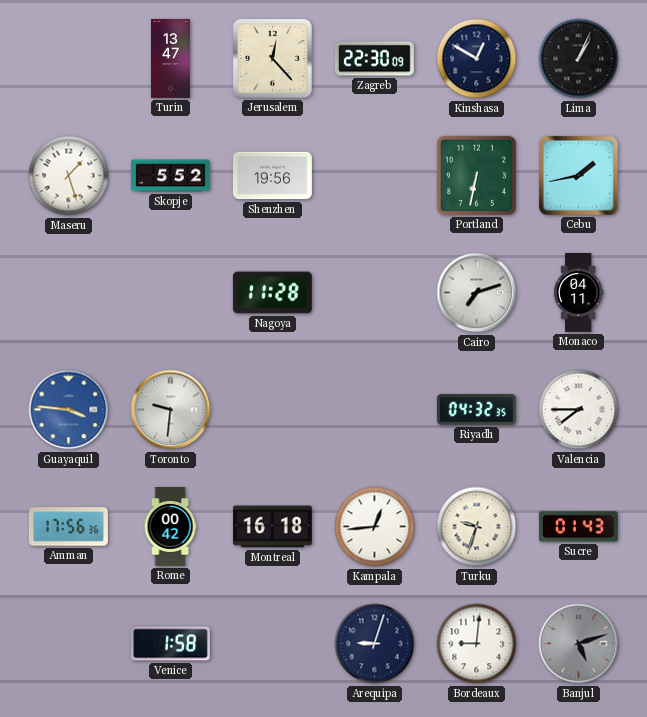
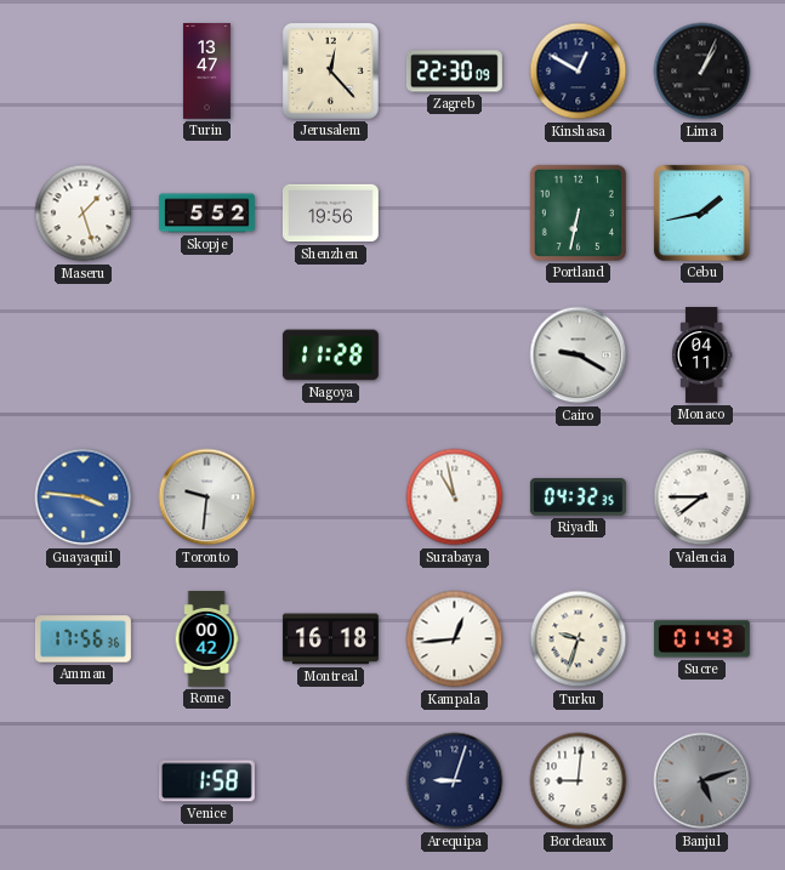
Cairo: 7:12 -> 9:20 (579, 356)
Surabaya: none -> 10:58 (455, 497)
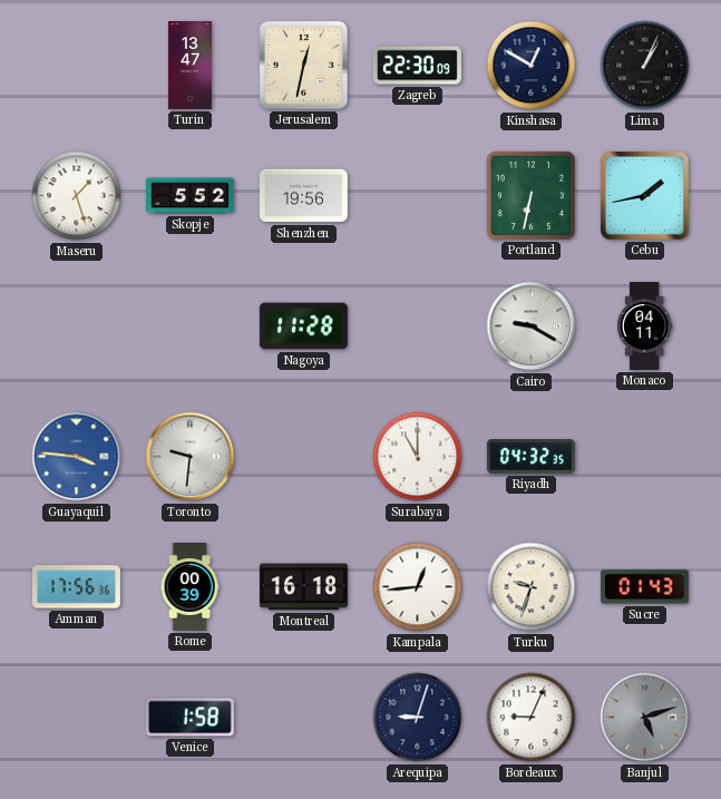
Jerusalem: 12:23 -> 12:32 (303, 65)
Surabaya: 10:58 -> 11:00 (418, 457)
Valencia: 7:45 -> none (702, 497)
Rome: 00:42 -> 00:39 (189, 587)
Bordeaux: 9:01 -> 9:04 (532, 718)
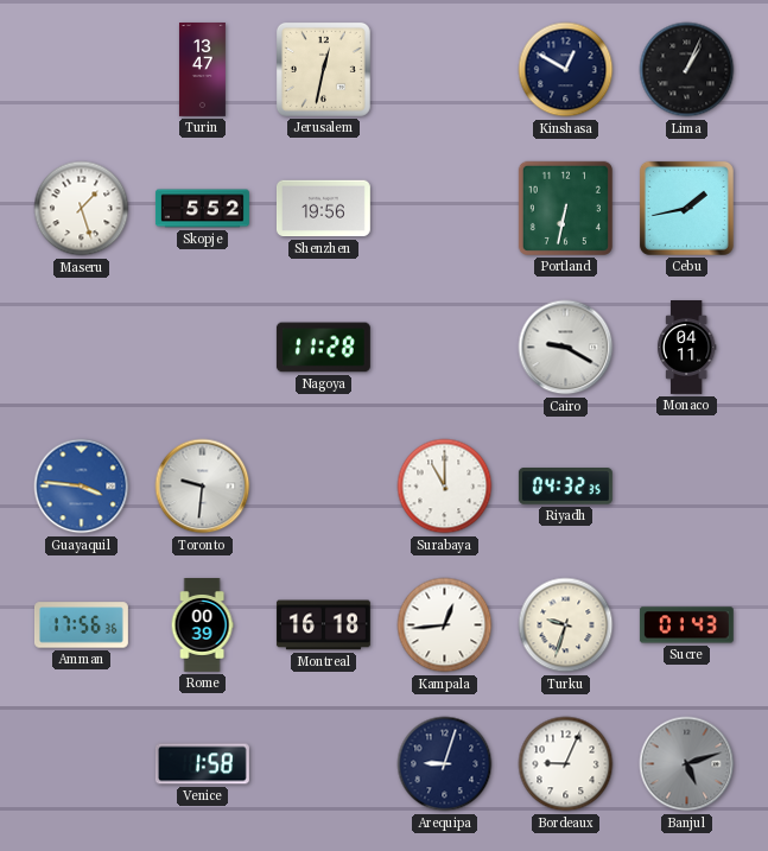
Zagreb: 22:30 -> none (417, 66)
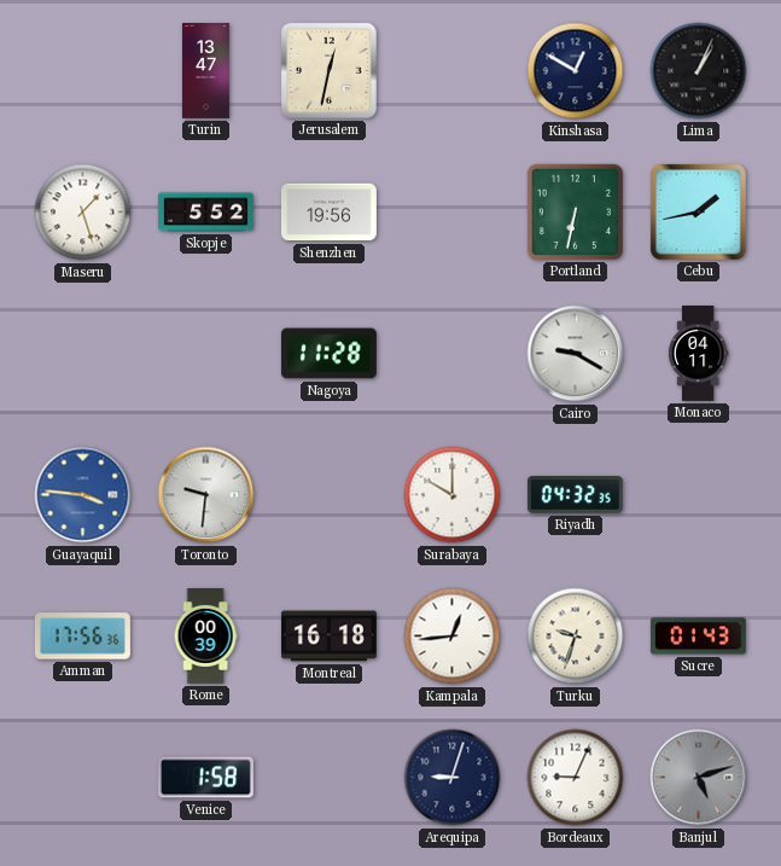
Surabaya: 11:00 -> 10:00 (453, 495)
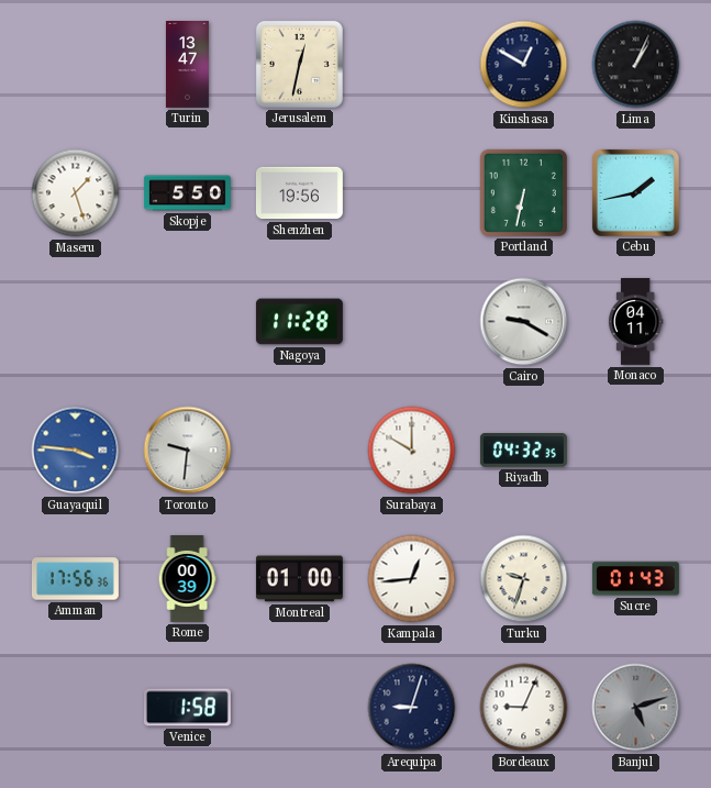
Skopje: 5:52 -> 5:50 (187, 193)
Montreal: 16:18 -> 01:00 (299, 579)
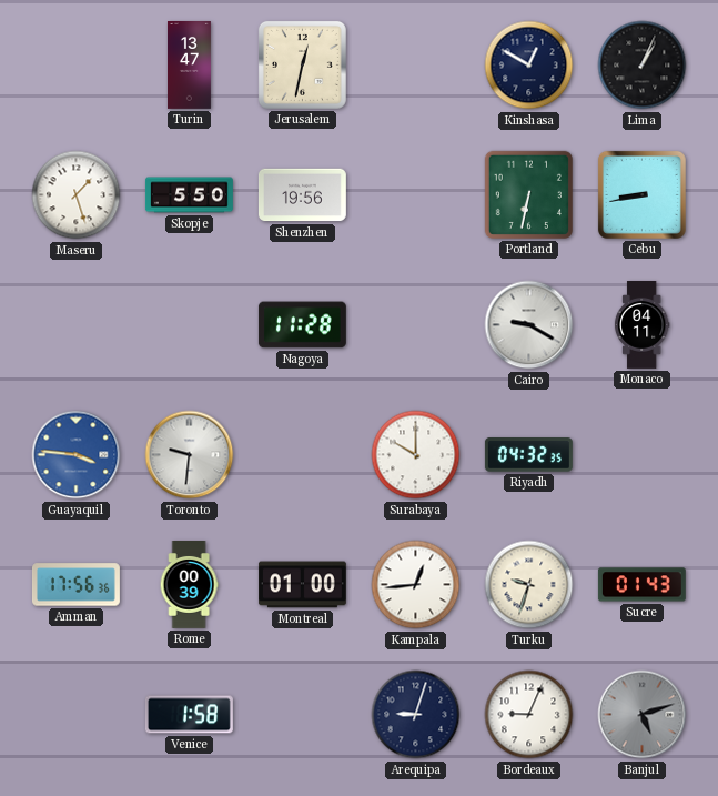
Cebu: 1:43 -> 8:43 (641, 194)
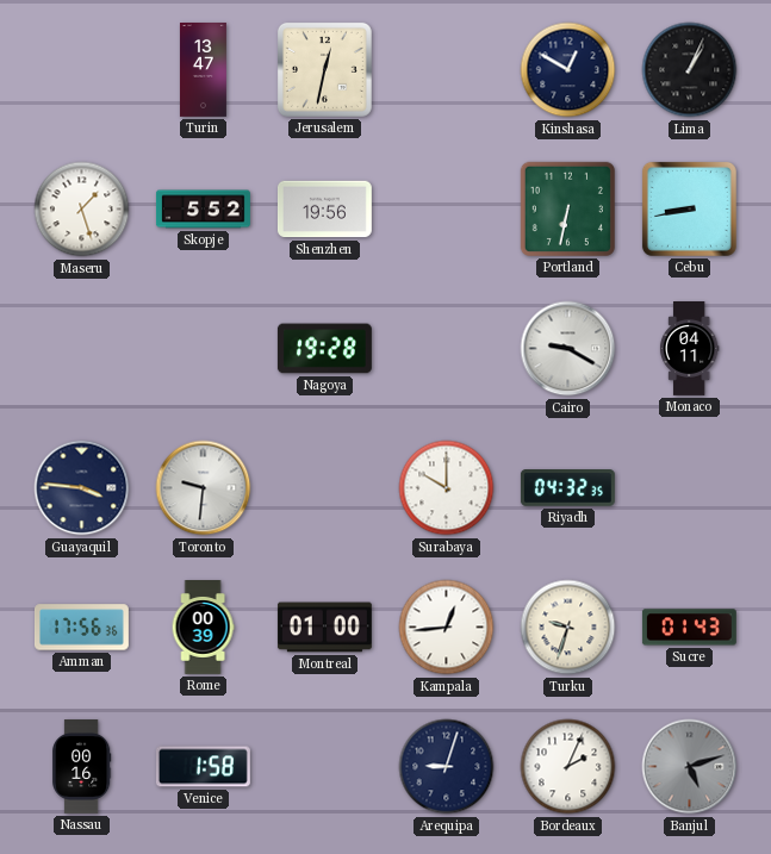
Skopje: 5:50 -> 5:52 (203, 210)
Nagoya: 11:28 -> 19:28 (324, 349)
Guayaquil dial: blue -> navy (82, 488)
Nassau: none -> 00:16 (82, 767)
Bordeaux: 9:04 -> 2:04 (568, 767)
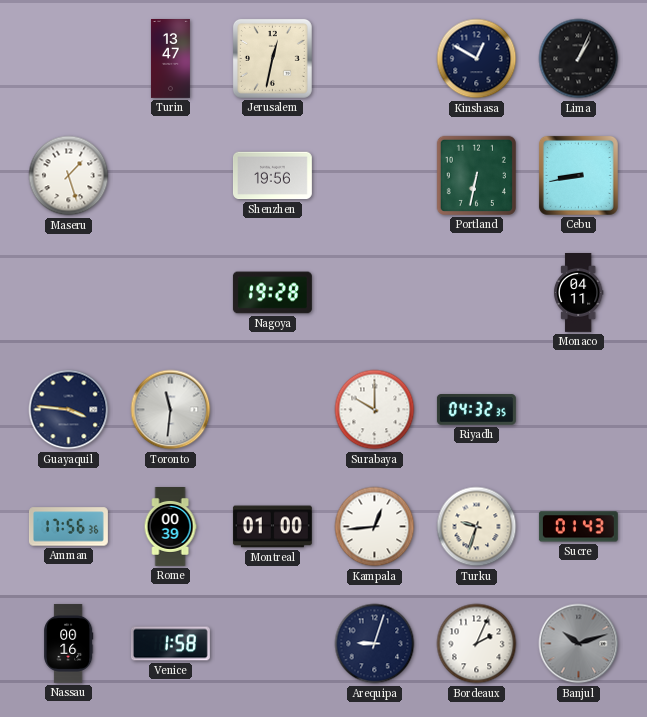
Skopje: 5:52 -> none (203, 210)
Cairo: 9:20 -> none (568, 349)
Toronto: 9:31 -> 11:31 (171, 410)
Banjul: 5:12 -> 10:12 (579, 644)
